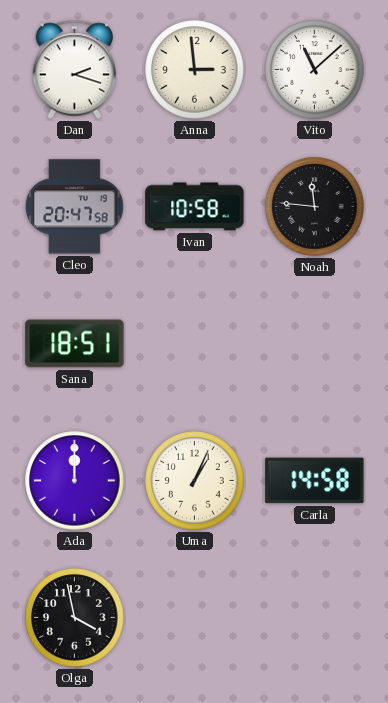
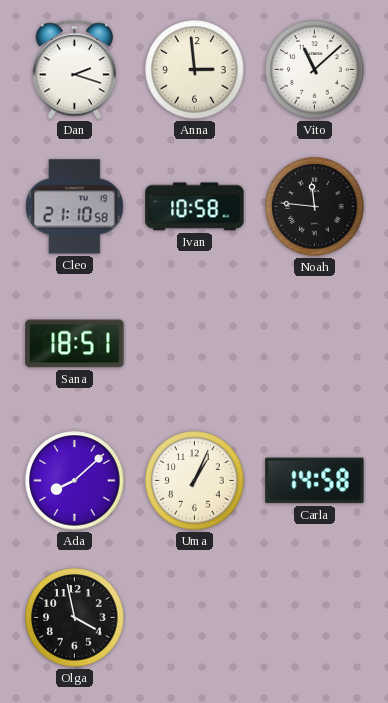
Cleo: 20:47 -> 21:10 (75, 207)
Ada: 12:00 -> 8:08 (75, 481)
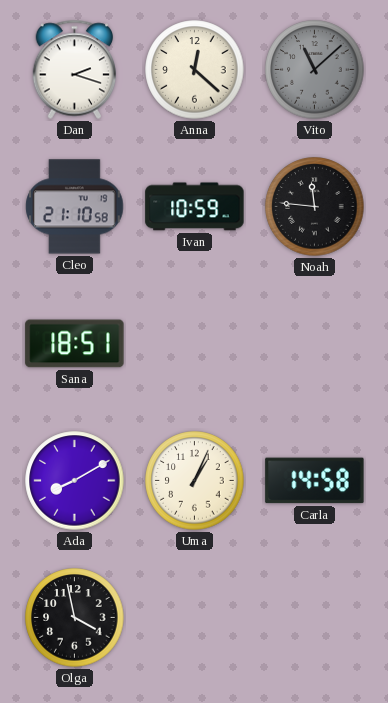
Anna: 2:59 -> 12:22 (195, 70)
Vito dial: white -> grey (315, 70)
Ivan: 10:58 -> 10:59 (195, 207)
Ada: 8:08 -> 8:10 (75, 481)
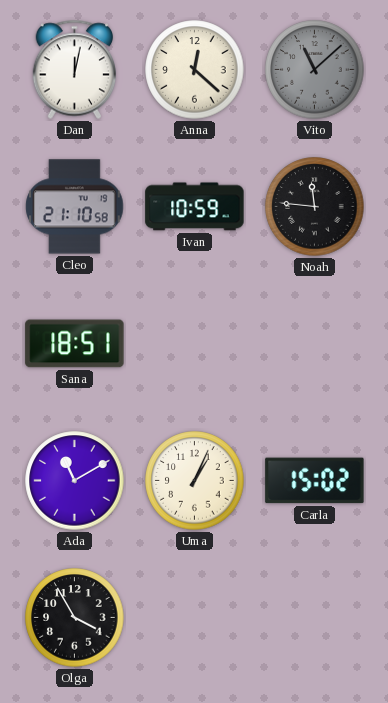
Dan: 2:18 -> 12:02 (74, 70)
Ada: 8:10 -> 11:10 (75, 481)
Carla: 14:58 -> 15:02 (315, 481)
Olga: 3:58 -> 3:55 (75, 618)
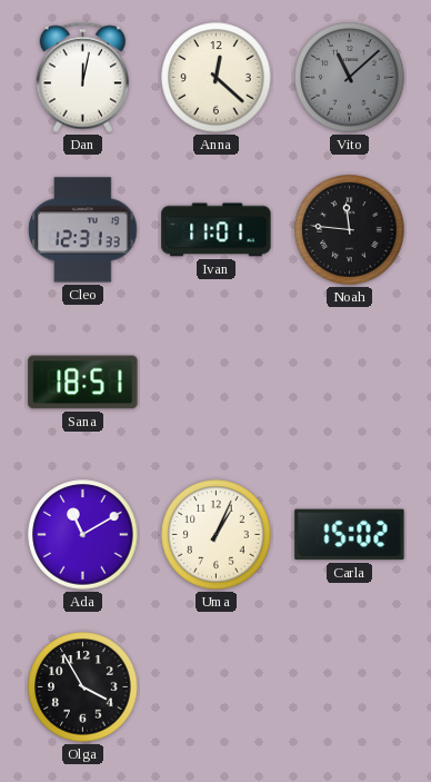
Cleo: 21:10 -> 12:31 (83, 230)
Ivan: 10:59 -> 11:01 (217, 230)
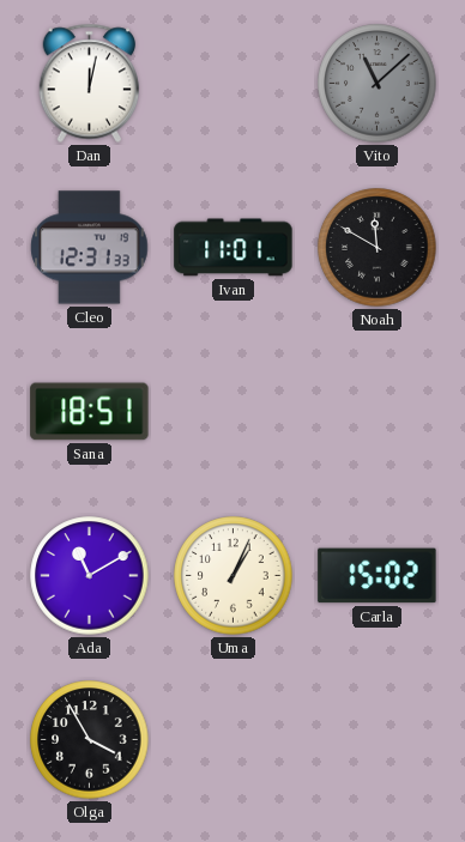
Anna: 12:22 -> none (217, 78)
Noah: 11:46 -> 11:50 (378, 248)
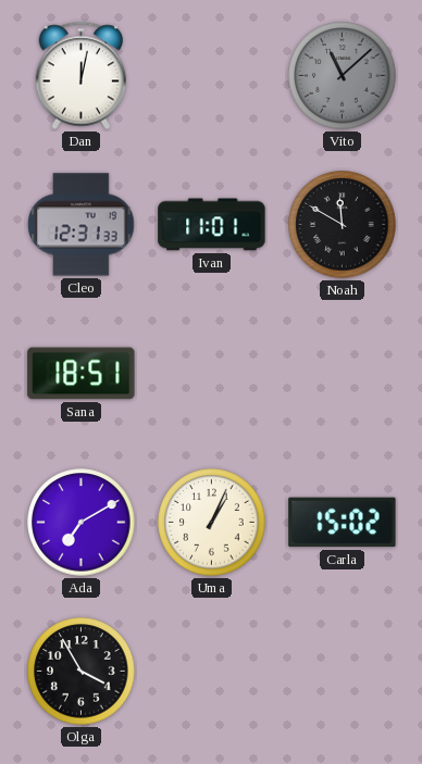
Ada: 11:10 -> 7:10 (82, 523)
